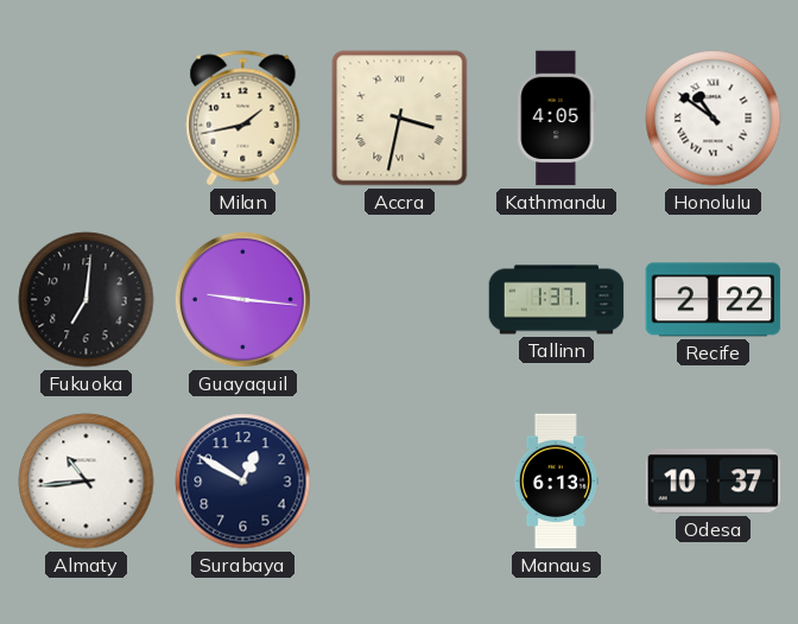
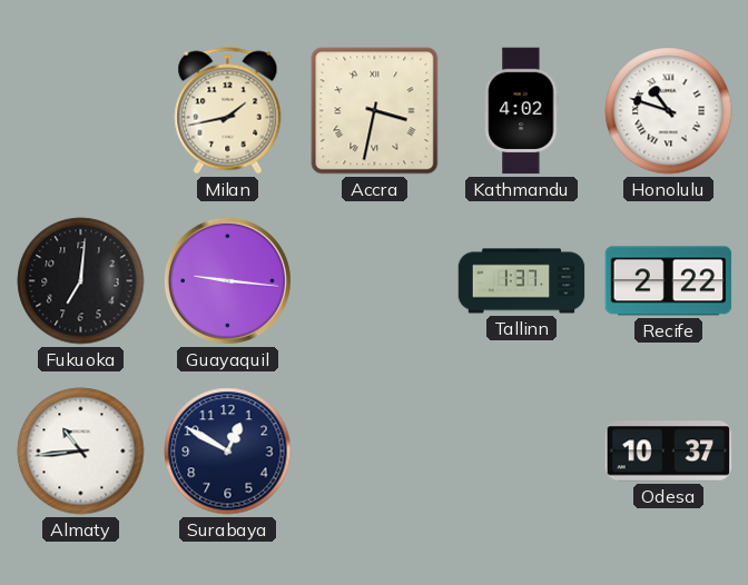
Kathmandu: 4:05 -> 4:02 (522, 111)
Honolulu: 10:51 -> 10:48 (669, 111)
Manaus: 6:13 -> none (555, 482)
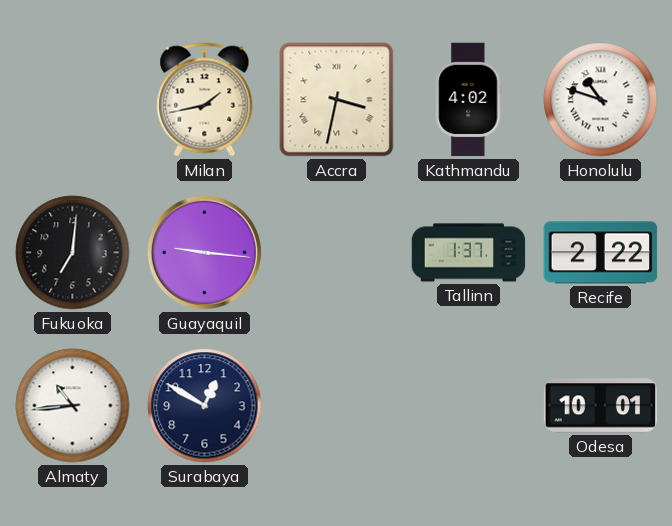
Odesa: 10:37 -> 10:01 (601, 406)
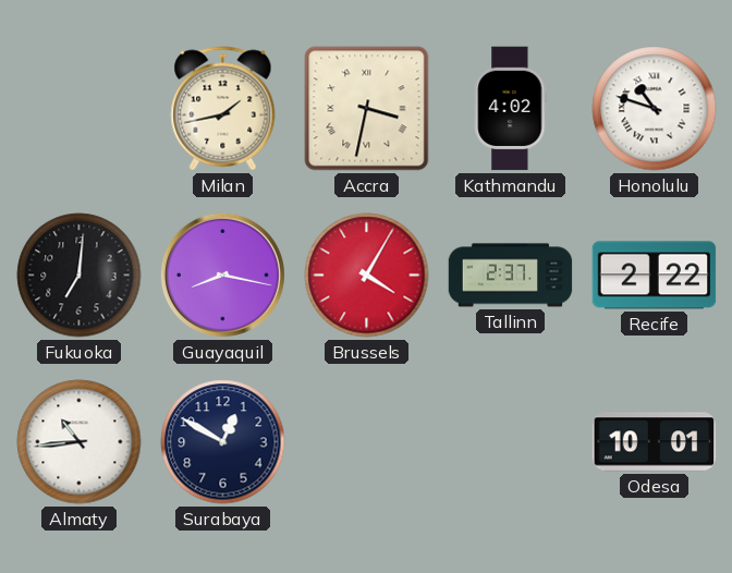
Guayaquil: 9:16 -> 8:17 (222, 275)
Brussels: none -> 4:05 (367, 276)
Tallinn: 1:37 -> 2:37 (511, 276)
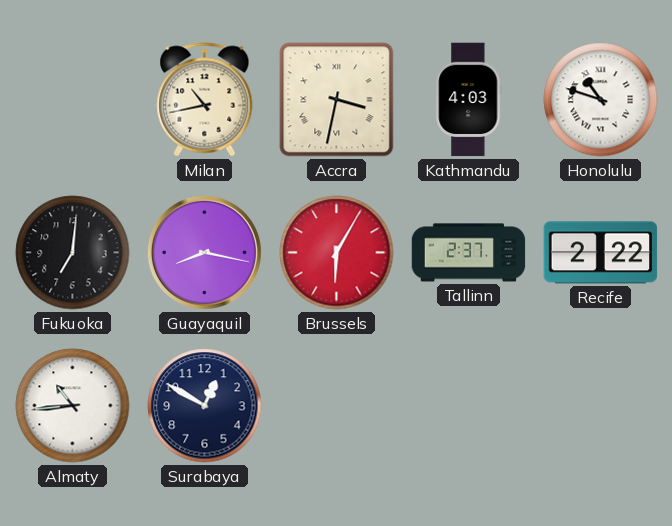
Milan: 1:43 -> 10:43 (205, 100)
Kathmandu: 4:02 -> 4:03 (469, 100)
Brussels: 4:05 -> 6:05 (337, 253)
Odesa: 10:01 -> none (655, 442)
